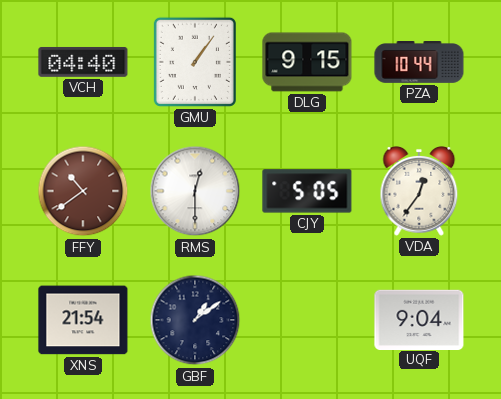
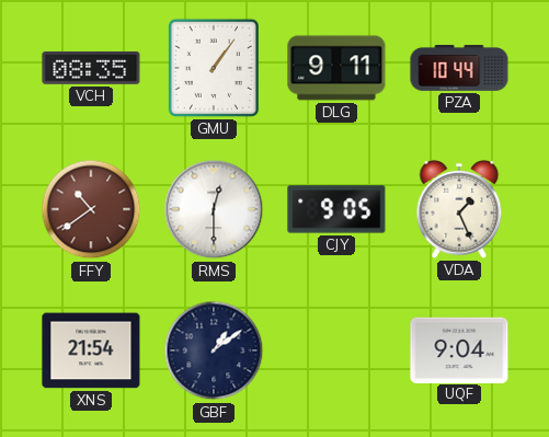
VCH: 04:40 -> 08:35 (91, 68)
DLG: 9:15 -> 9:11 (336, 68)
CJY: 5:05 -> 9:05 (336, 209)
VDA: 12:36 -> 1:26 (459, 210)
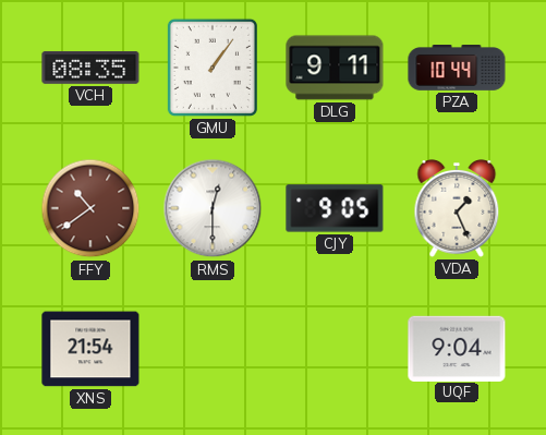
GBF: 1:09 -> none (214, 350)
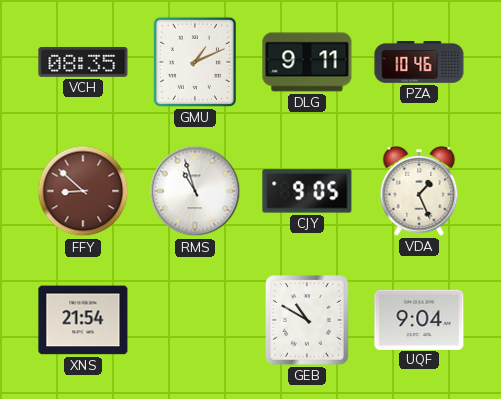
GMU: 1:06 -> 1:11 (195, 62)
PZA: 10:44 -> 10:46 (419, 63)
FFY: 10:39 -> 8:52 (83, 191)
RMS: 12:30 -> 10:57 (195, 191)
GEB: none -> 10:50 (307, 320)
